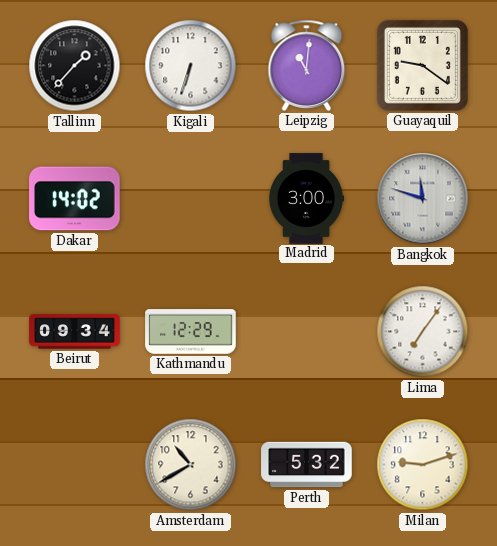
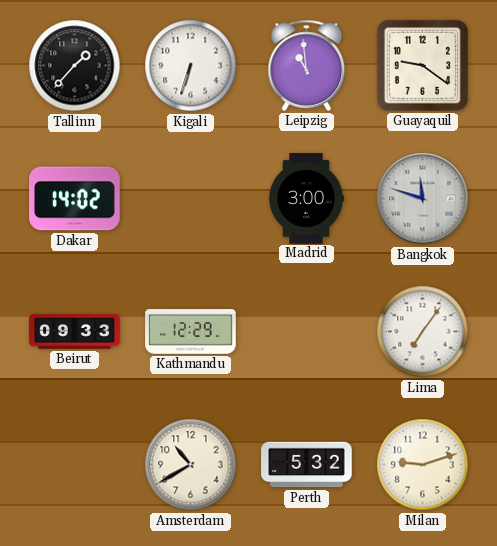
Leipzig: 11:01 -> 10:59 (307, 65)
Beirut: 09:34 -> 09:33 (75, 332)
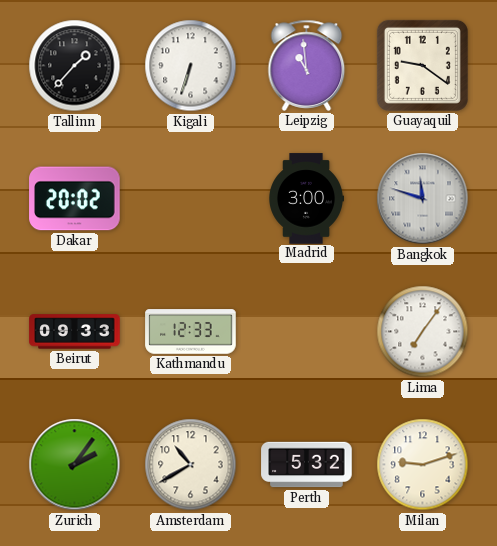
Dakar: 14:02 -> 20:02 (75, 199)
Kathmandu: 12:29 -> 12:33 (191, 332)
Zurich: none -> 2:06 (75, 465)
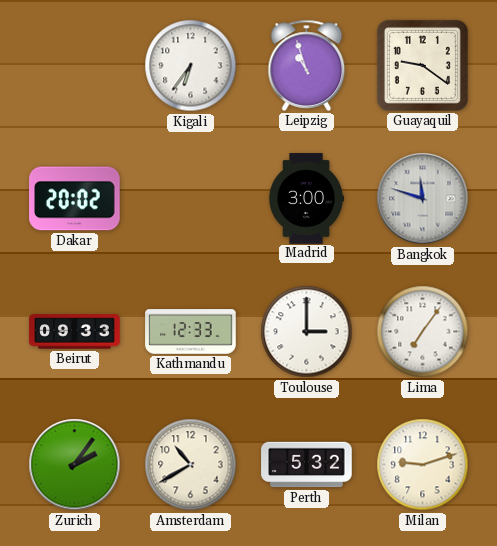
Tallinn: 1:37 -> none (75, 66)
Kigali: 6:33 -> 6:36 (191, 66)
Leipzig: 10:59 -> 10:57 (307, 65)
Toulouse: none -> 3:00 (307, 332)
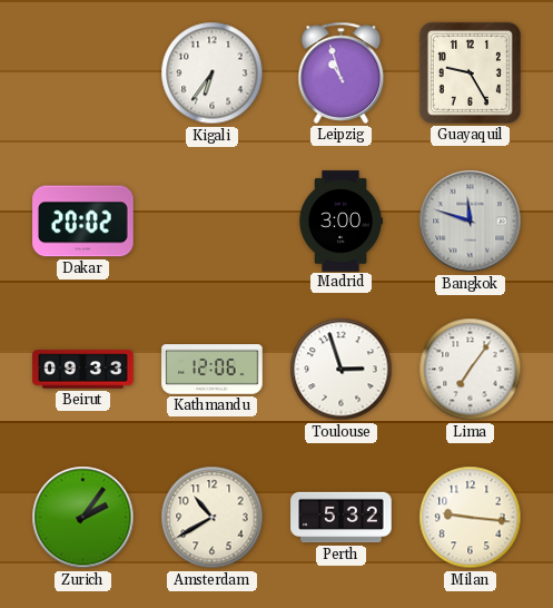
Guayaquil: 9:21 -> 9:25 (470, 72)
Kathmandu: 12:33 -> 12:06 (213, 370)
Toulouse: 3:00 -> 2:57 (342, 370)
Milan: 9:12 -> 9:16 (471, 518)
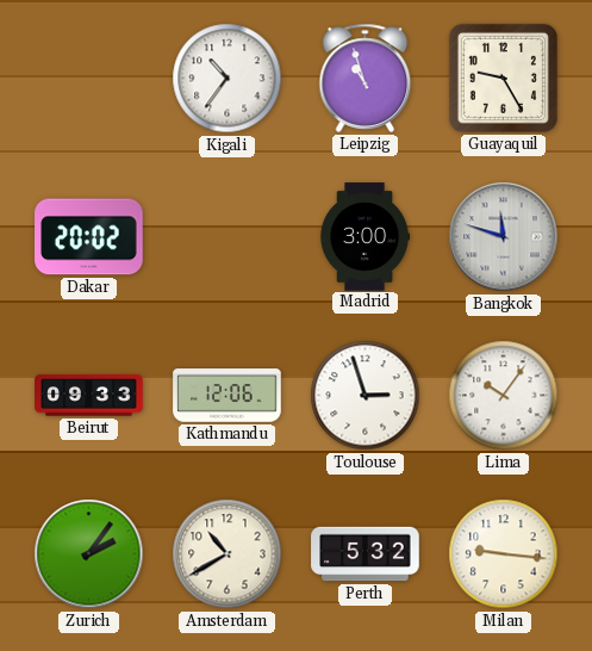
Kigali: 6:36 -> 10:36 (228, 79)
Lima: 7:06 -> 10:06 (504, 396)
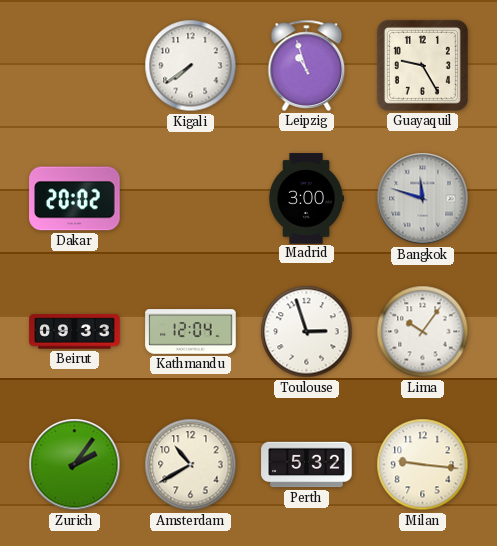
Kigali: 10:36 -> 7:39 (191, 66)
Kathmandu: 12:06 -> 12:04 (191, 332)
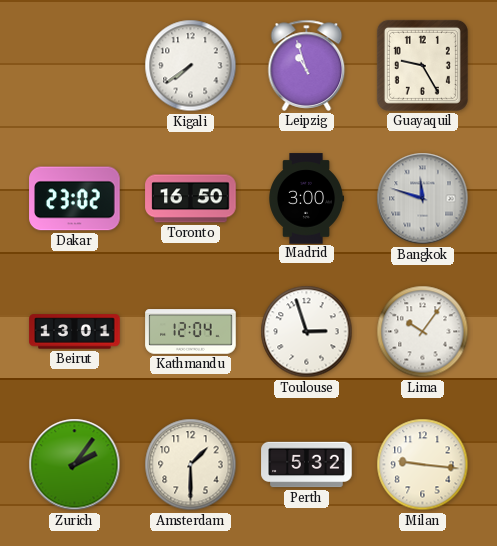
Dakar: 20:02 -> 23:02 (75, 199)
Toronto: none -> 16:50 (191, 199)
Beirut: 09:33 -> 13:01 (75, 332)
Amsterdam: 10:40 -> 1:30 (191, 465)
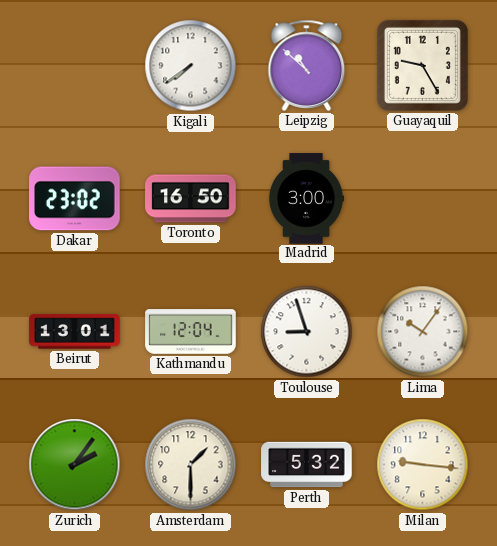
Leipzig: 10:57 -> 10:52 (307, 65)
Bangkok: 11:48 -> none (423, 199)
Toulouse: 2:57 -> 8:57 (307, 332)
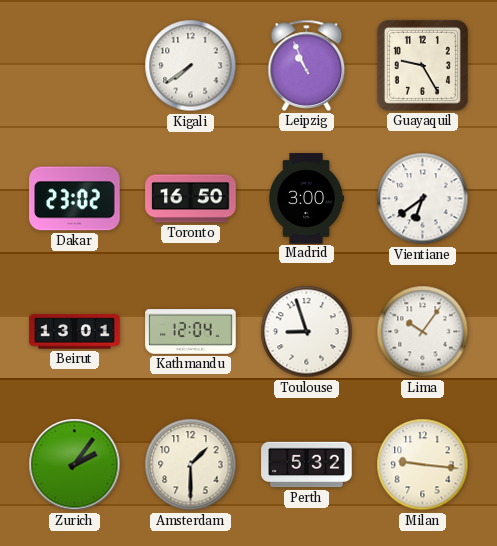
Leipzig: 10:52 -> 10:56 (307, 65)
Vientiane: none -> 6:39 (423, 199)
